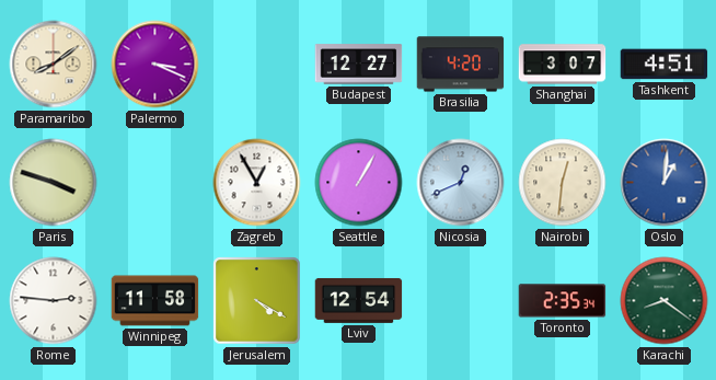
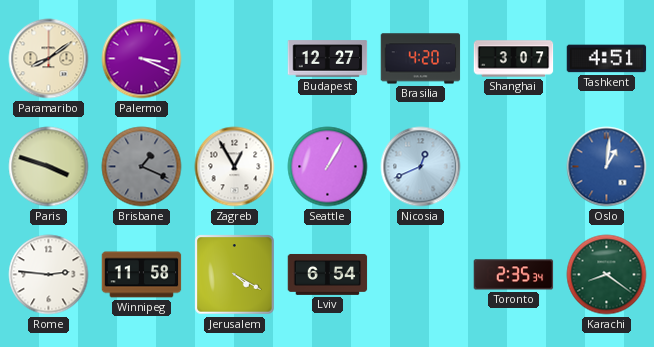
Brisbane: none -> 1:19 (142, 167)
Nairobi: 12:31 -> none (563, 183)
Lviv: 12:54 -> 6:54 (328, 274)
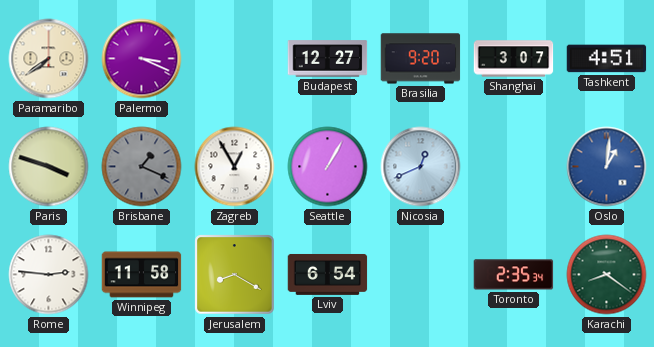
Paramaribo: 8:09 -> 7:39 (49, 59)
Brasilia: 4:20 -> 9:20 (421, 59)
Jerusalem: 4:20 -> 8:20 (235, 275)
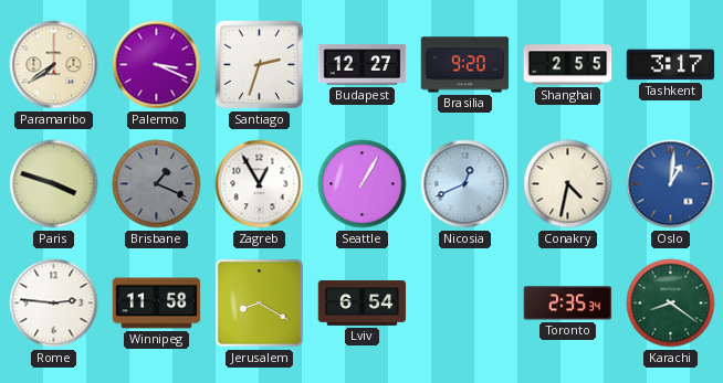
Santiago: none -> 2:33 (259, 64)
Shanghai: 3:07 -> 2:55 (568, 65)
Tashkent: 4:51 -> 3:17 (671, 65)
Conakry: none -> 4:32 (568, 184)
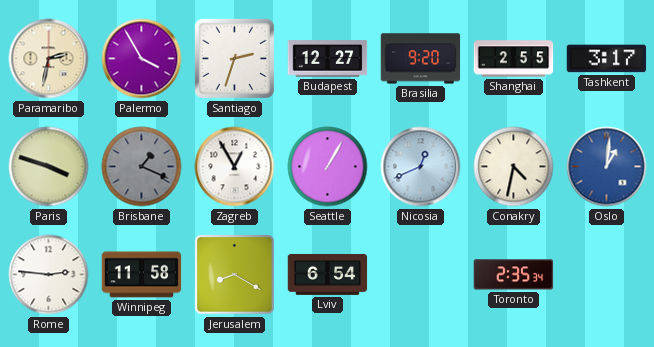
Paramaribo: 7:39 -> 2:32 (49, 59)
Palermo: 3:19 -> 3:55 (142, 59)
Karachi: 8:21 -> none (671, 304)
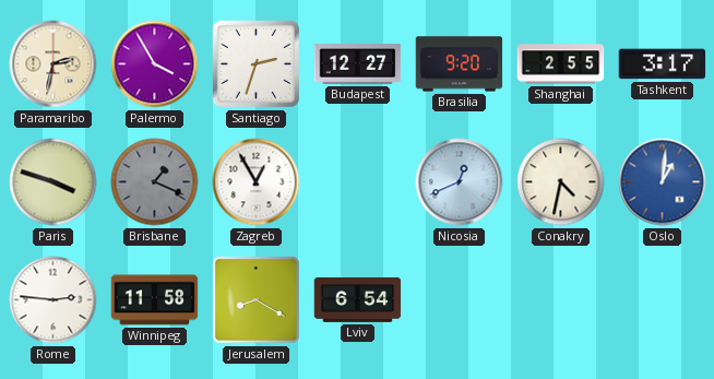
Seattle: 1:05 -> none (328, 167)
Toronto: 2:35 -> none (514, 275)
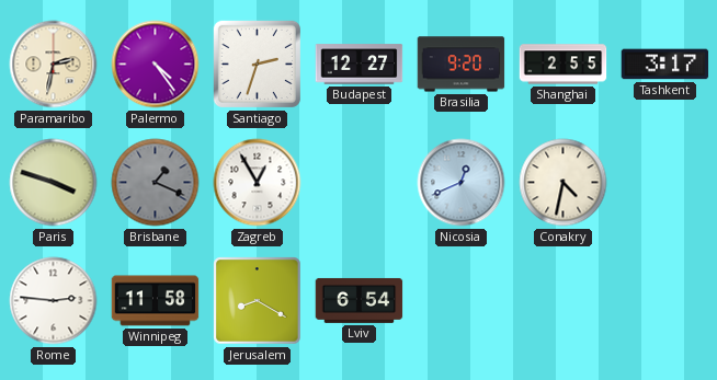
Palermo: 3:55 -> 4:24 (156, 65)
Oslo: 1:01 -> none (663, 182)
